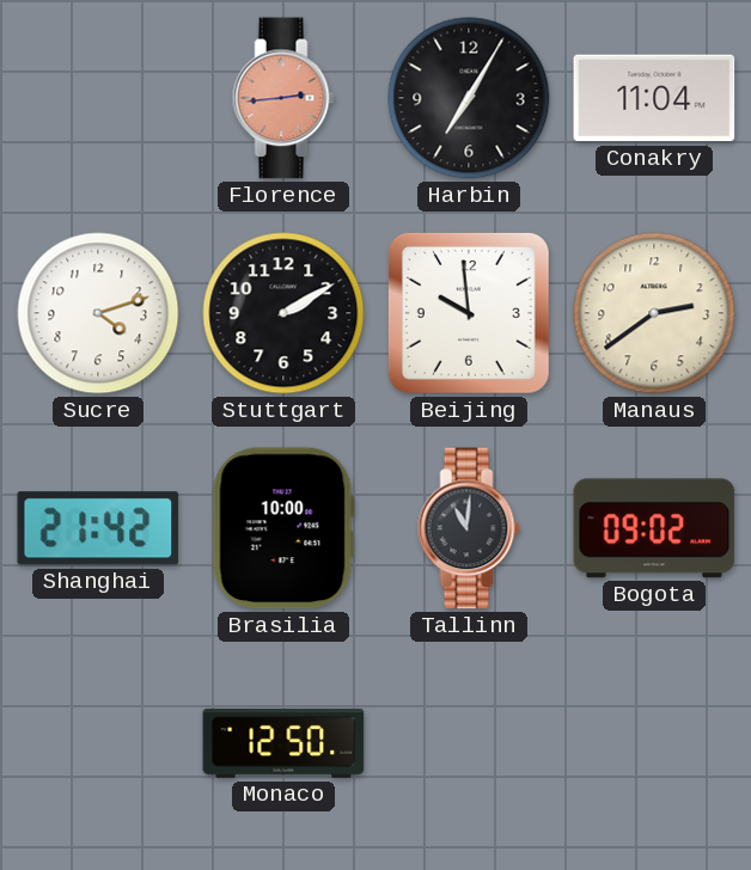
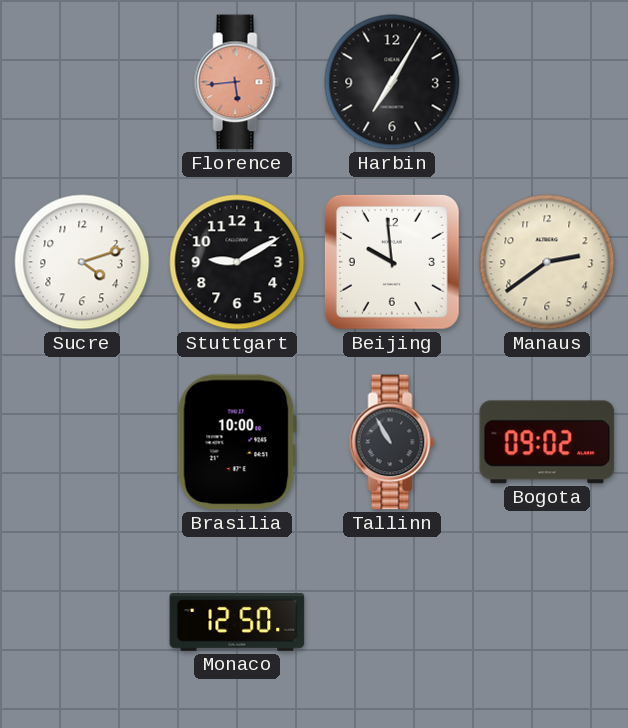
Florence: 2:44 -> 5:44 (237, 82)
Conakry: 11:04 -> none (654, 98)
Stuttgart: 2:10 -> 9:10 (237, 262)
Shanghai: 21:42 -> none (98, 528)
Tallinn: 11:01 -> 10:55 (392, 442)
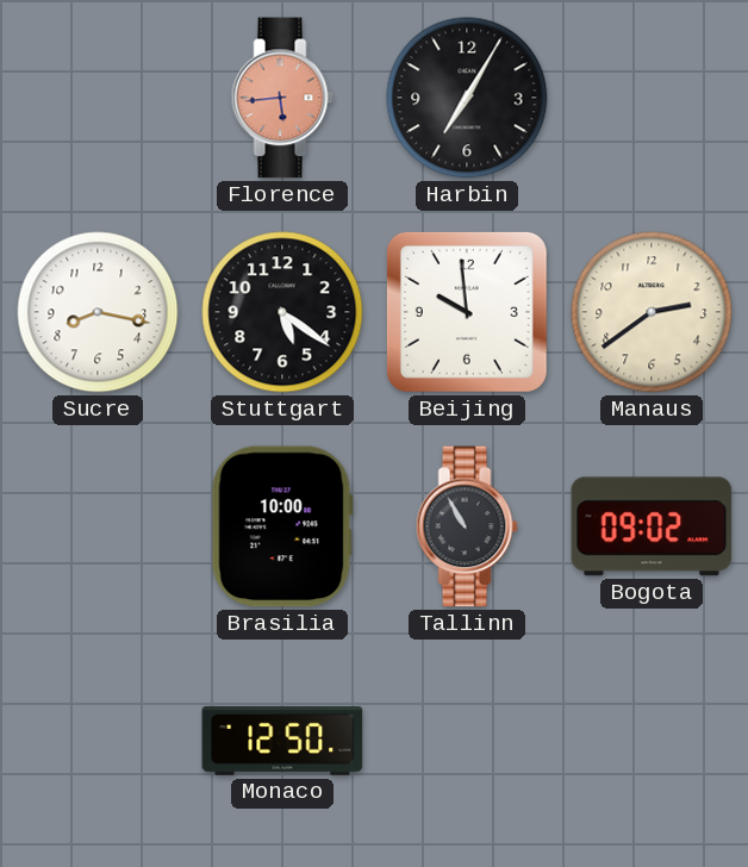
Sucre: 4:12 -> 8:17 (98, 312)
Stuttgart: 9:10 -> 5:21 (282, 312)
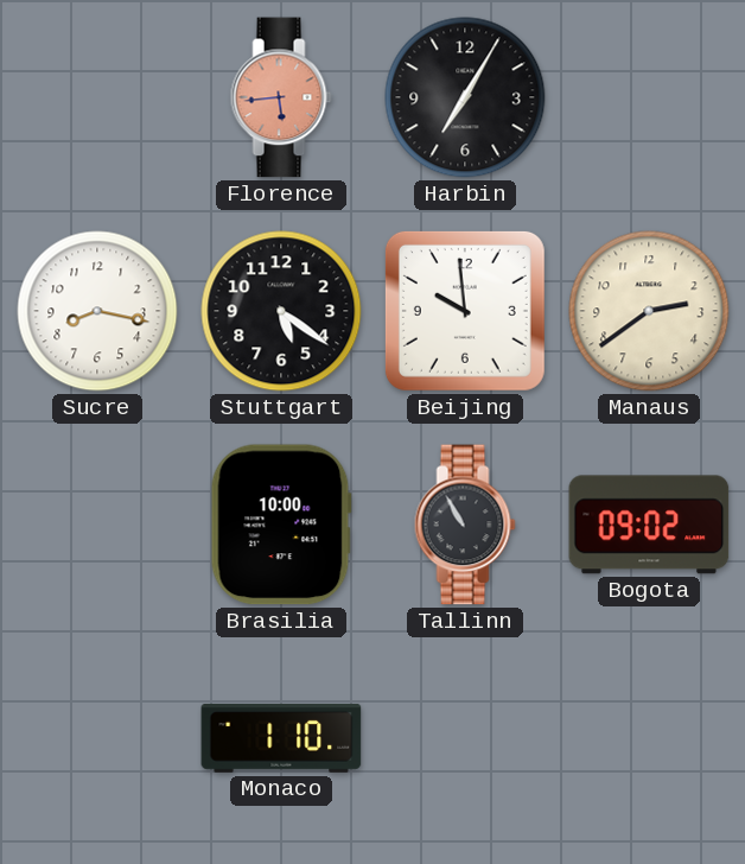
Monaco: 12:50 -> 1:10 (281, 738)
